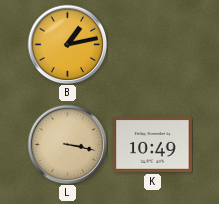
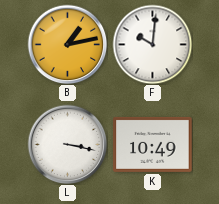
F: none -> 10:01 (152, 44)
L dial: champagne -> white (67, 144)
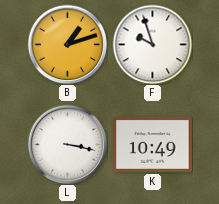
B: 1:13 -> 1:12 (67, 44)
F: 10:01 -> 9:57 (152, 44)
